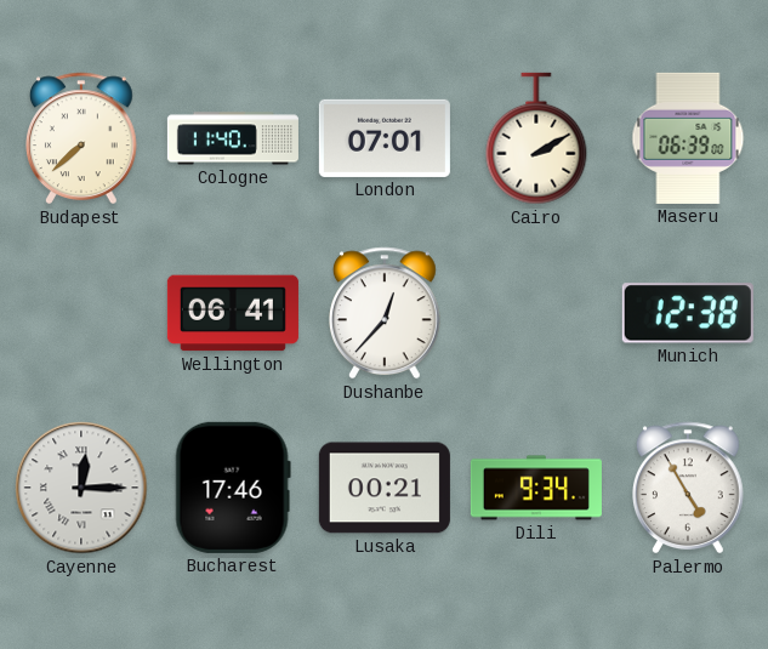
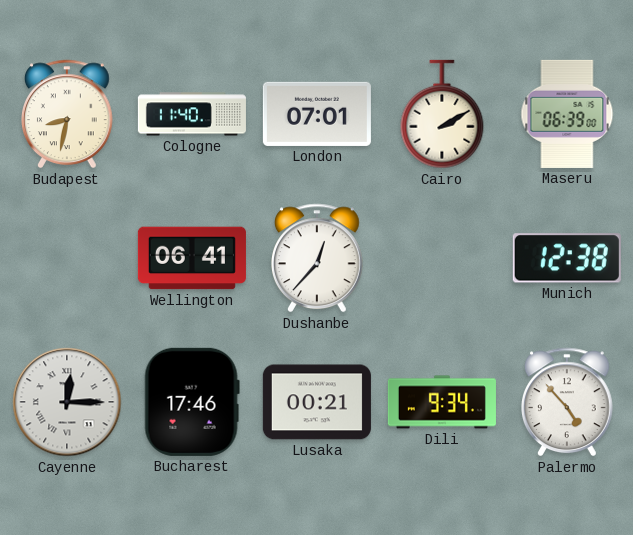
Budapest: 7:38 -> 8:32 (68, 114)
Palermo: 4:55 -> 4:53 (568, 402)
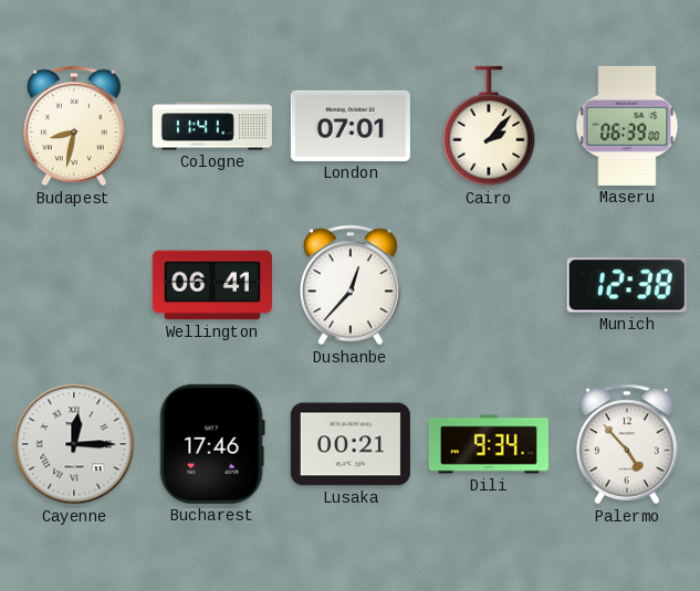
Cologne: 11:40 -> 11:41 (212, 126)
Cairo: 2:10 -> 2:07 (489, 126)
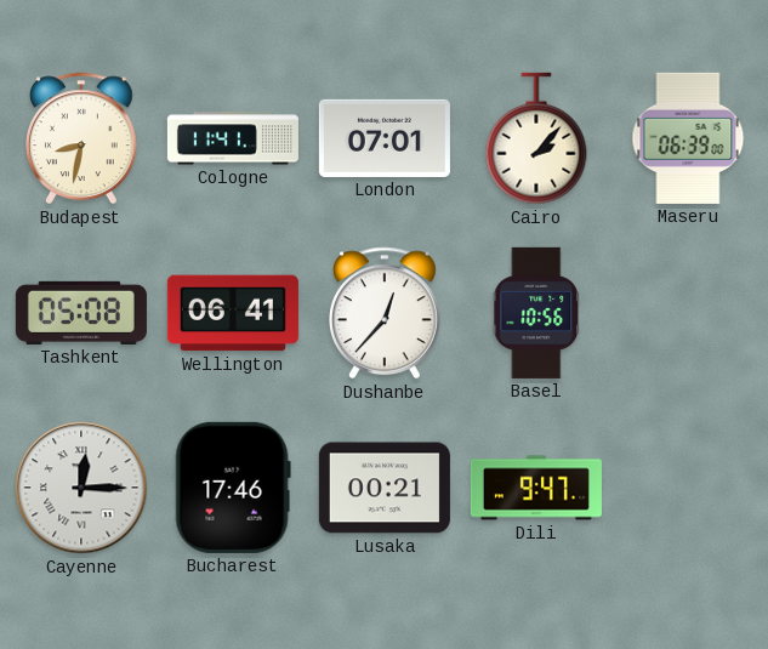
Tashkent: none -> 05:08 (81, 313)
Basel: none -> 10:56 (536, 313)
Munich: 12:38 -> none (627, 285)
Dili: 9:34 -> 9:47 (536, 488)
Palermo: 4:53 -> none (628, 444)
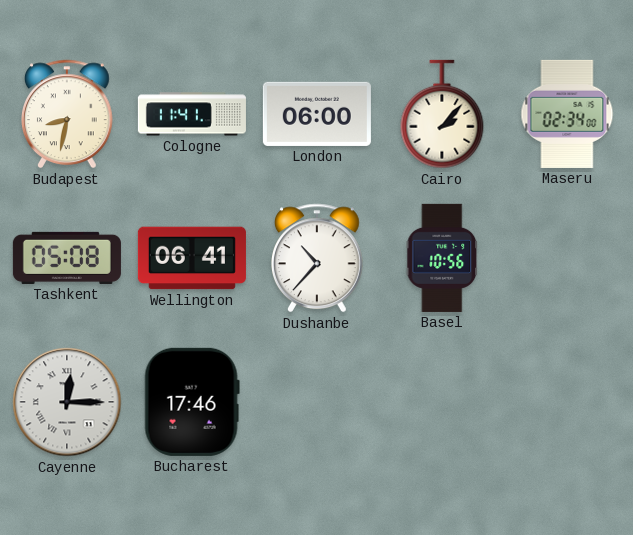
London: 07:01 -> 06:00 (317, 114)
Maseru: 06:39 -> 02:34 (567, 114)
Dushanbe: 12:37 -> 10:37 (318, 258)
Lusaka: 00:21 -> none (385, 488)
Dili: 9:47 -> none (536, 488)
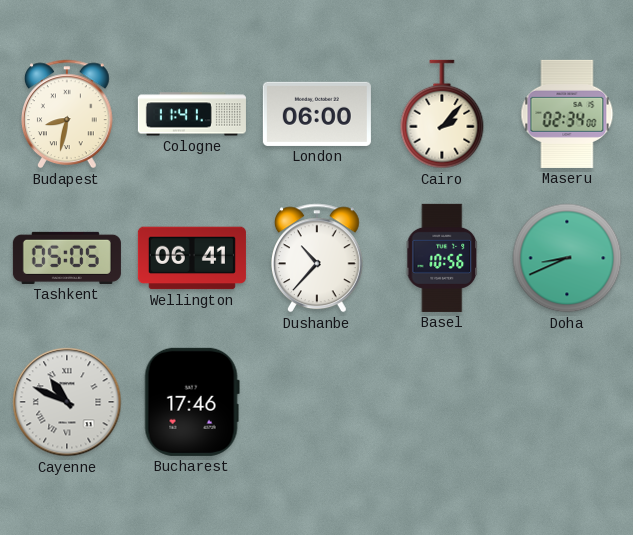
Tashkent: 05:08 -> 05:05 (67, 258)
Doha: none -> 8:41 (567, 258)
Cayenne: 12:15 -> 10:49 (67, 402)
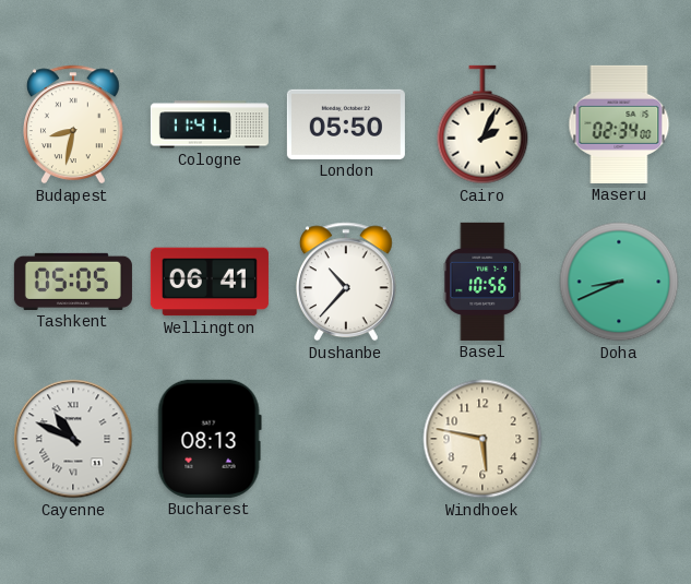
London: 06:00 -> 05:50 (346, 124)
Cairo: 2:07 -> 2:04 (482, 124)
Bucharest: 17:46 -> 08:13 (210, 439)
Windhoek: none -> 5:47 (482, 439)
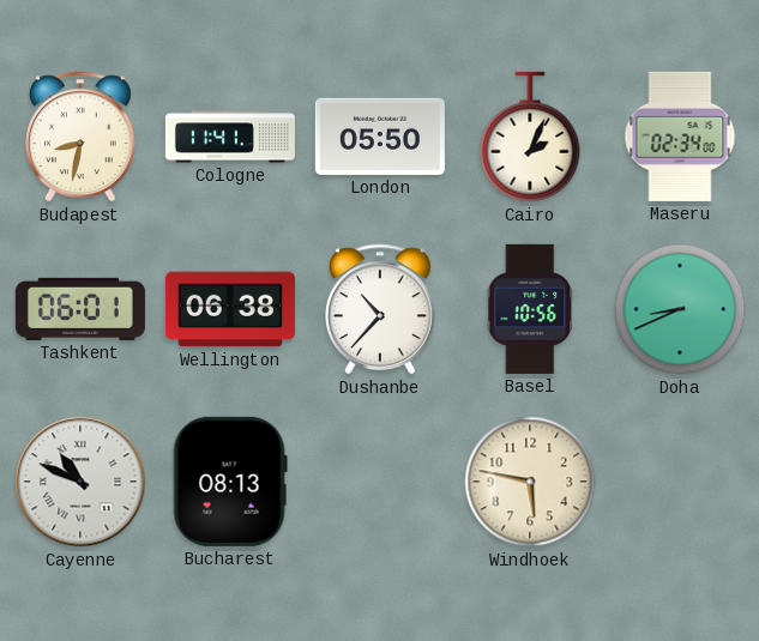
Tashkent: 05:05 -> 06:01 (80, 309)
Wellington: 06:41 -> 06:38 (230, 309)
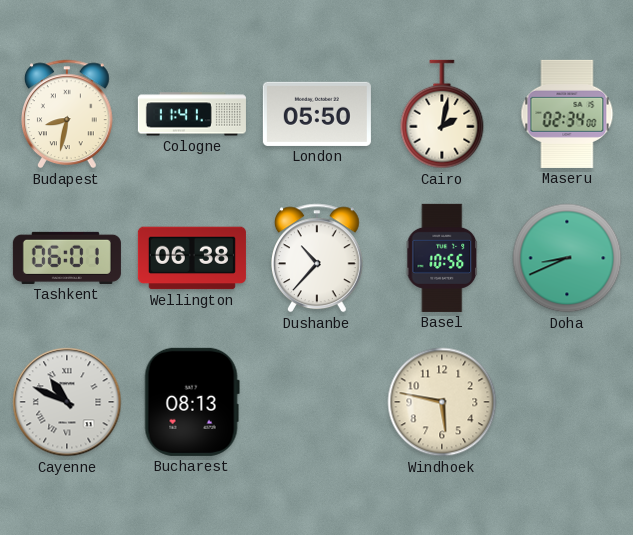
Cairo: 2:04 -> 2:02 (442, 114)
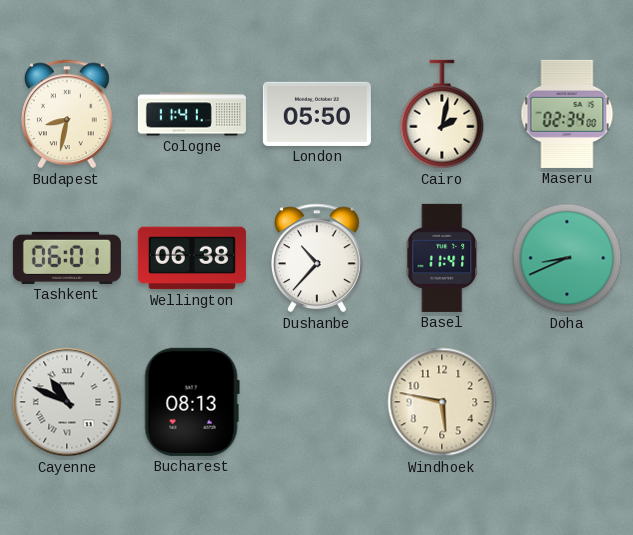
Basel: 10:56 -> 11:41 (442, 258)
